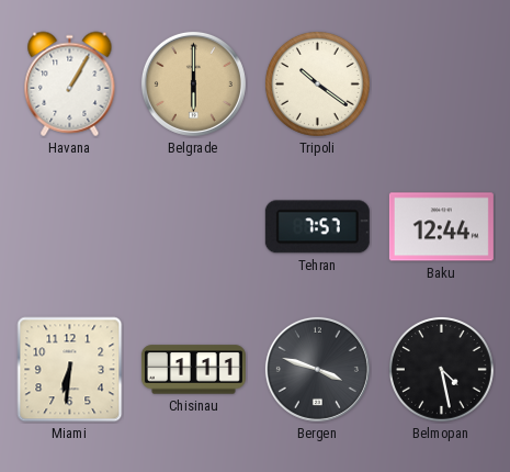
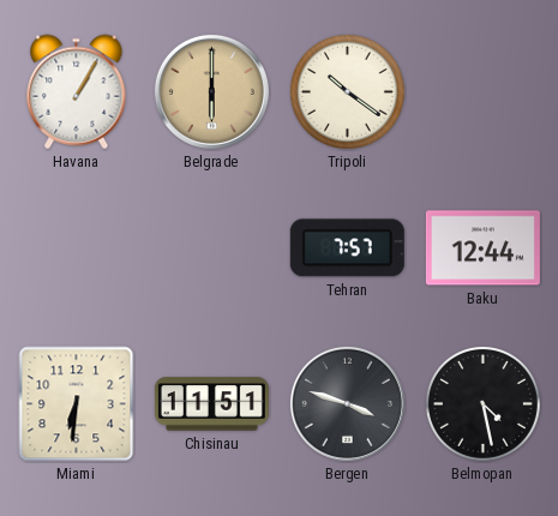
Chisinau: 1:11 -> 11:51 (211, 404)
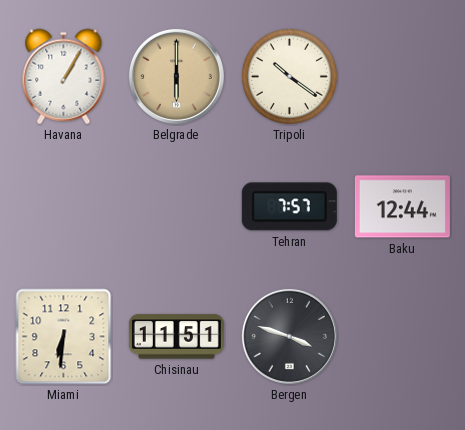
Belmopan: 4:28 -> none (482, 403)
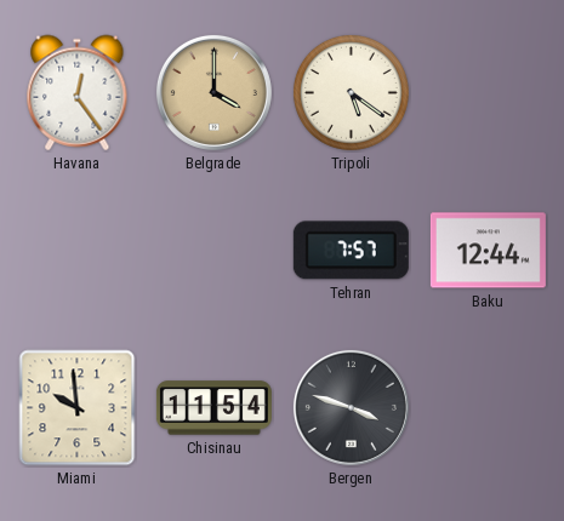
Havana: 1:05 -> 12:24 (78, 93)
Belgrade: 6:00 -> 4:00 (213, 92)
Tripoli: 10:21 -> 5:21 (351, 92)
Miami: 6:31 -> 9:59 (78, 408)
Chisinau: 11:51 -> 11:54 (213, 408)
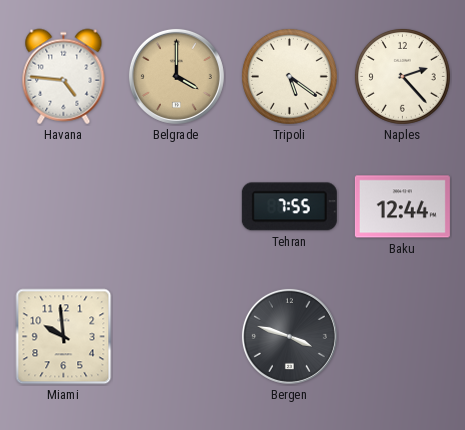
Havana: 12:24 -> 4:46 (64, 77)
Naples: none -> 2:23 (402, 76)
Tehran: 7:57 -> 7:55 (289, 207)
Chisinau: 11:54 -> none (213, 408)
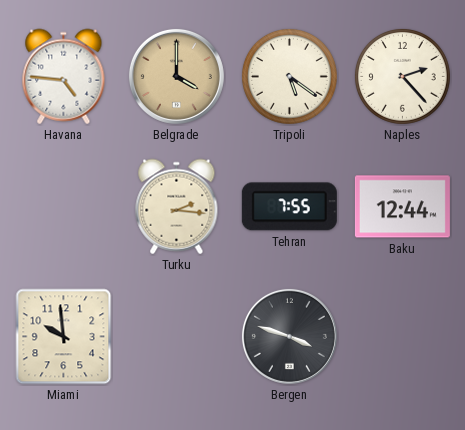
Turku: none -> 2:16 (177, 207)
